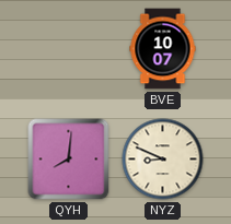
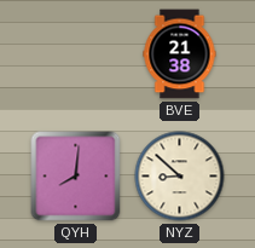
BVE: 10:07 -> 21:38 (180, 54)
NYZ: 8:49 -> 8:52 (180, 177)
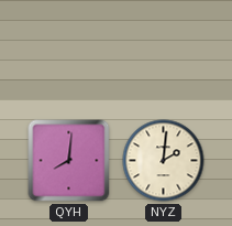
BVE: 21:38 -> none (180, 54)
NYZ: 8:52 -> 2:01 (164, 161)
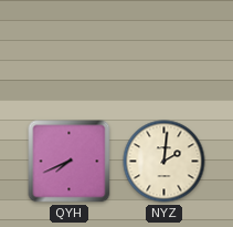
QYH: 8:01 -> 7:41 (70, 162)
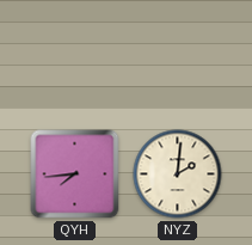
QYH: 7:41 -> 7:44 (75, 174)
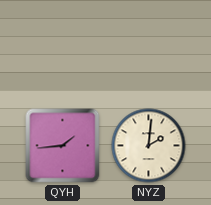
QYH: 7:44 -> 1:44 (63, 146)
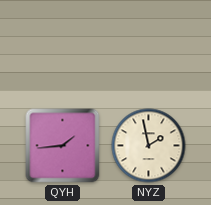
NYZ: 2:01 -> 1:58 (149, 146)
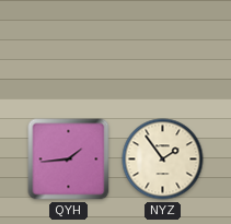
NYZ: 1:58 -> 1:54 (163, 160)
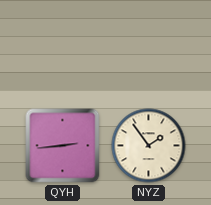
QYH: 1:44 -> 2:44 (63, 146)
